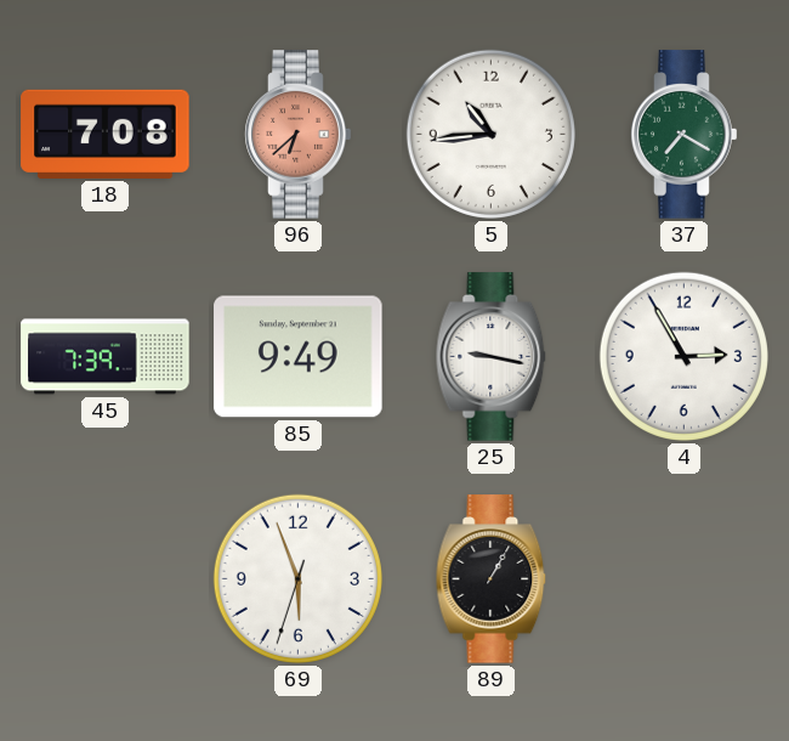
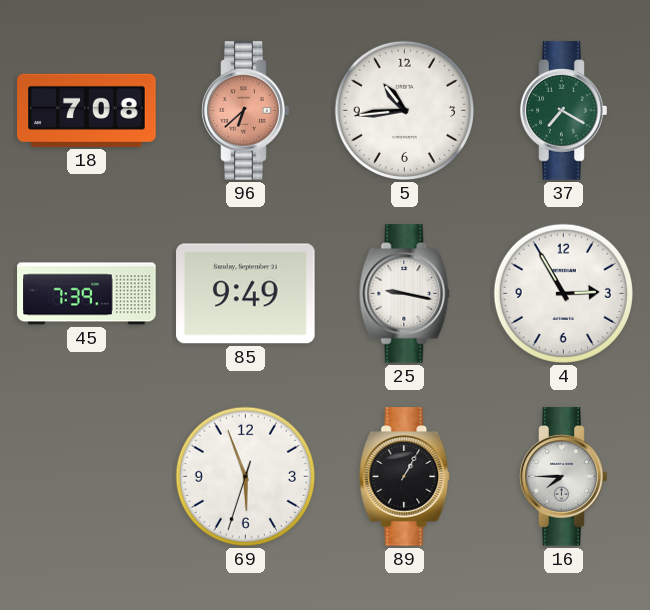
16: none -> 7:45 (564, 477)
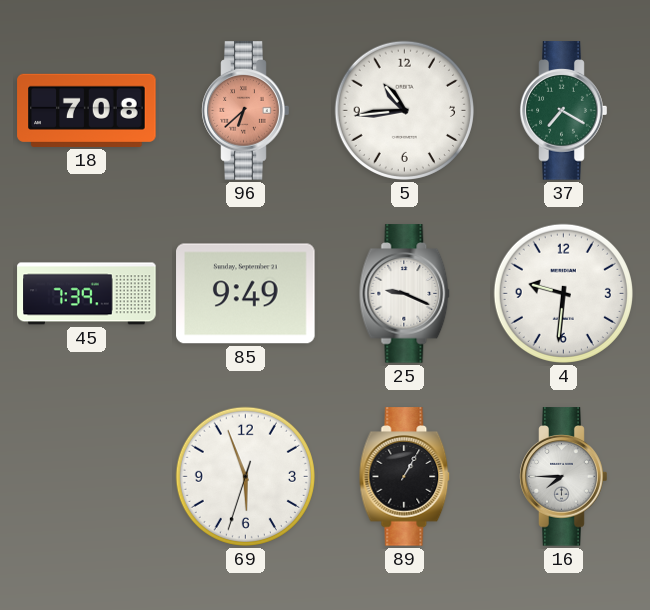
25: 9:17 -> 9:19 (405, 294)
4: 2:55 -> 9:31 (563, 293)
